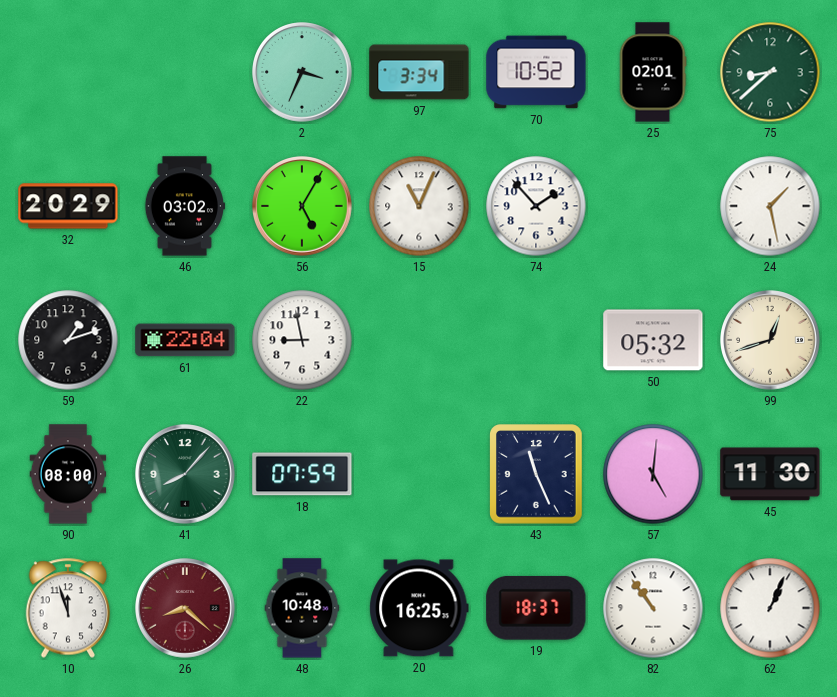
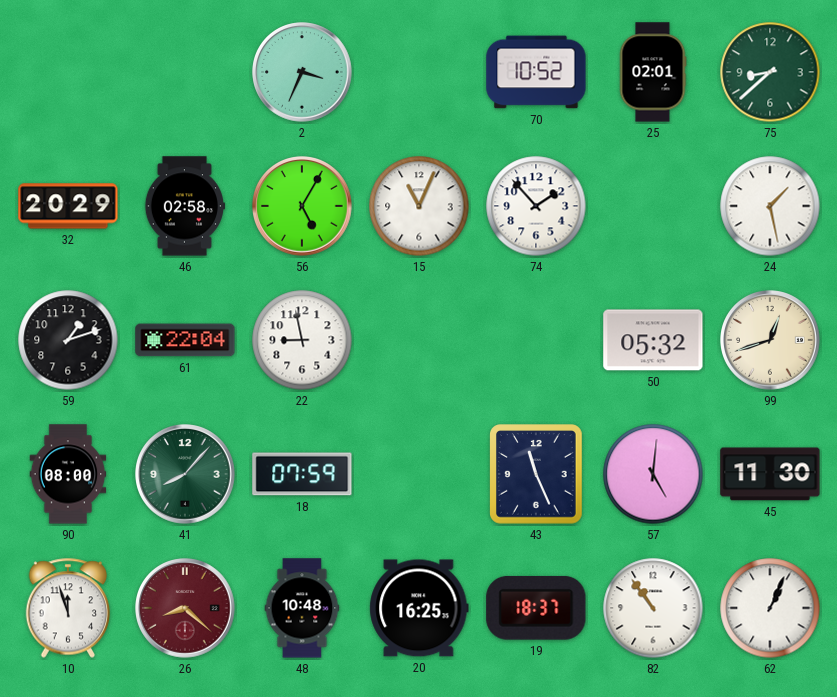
97: 3:34 -> none (419, 72)
46: 03:02 -> 02:58 (185, 206)
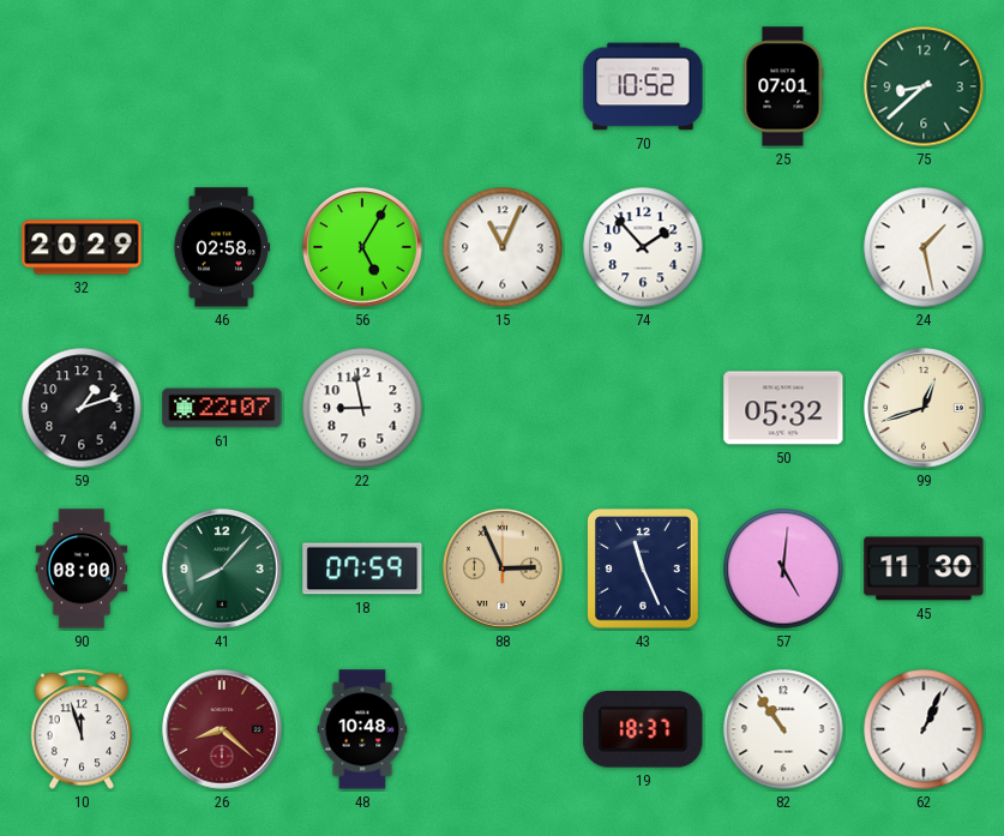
2: 3:34 -> none (302, 72)
25: 02:01 -> 07:01 (783, 86)
61: 22:04 -> 22:07 (222, 408)
88: none -> 2:56 (503, 569)
20: 16:25 -> none (419, 608)
